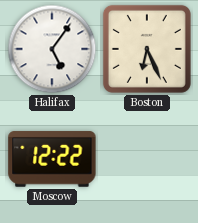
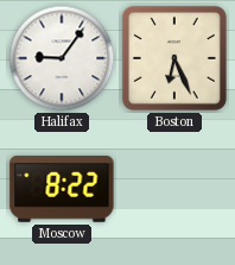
Halifax: 5:06 -> 9:06 (62, 58)
Moscow: 12:22 -> 8:22 (62, 189)
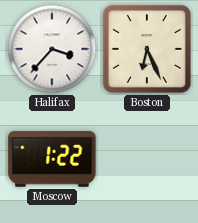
Halifax: 9:06 -> 3:37 (52, 49)
Moscow: 8:22 -> 1:22 (52, 159)
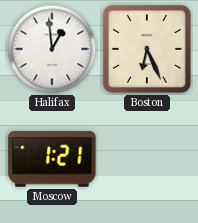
Halifax: 3:37 -> 12:59 (52, 49)
Moscow: 1:22 -> 1:21 (52, 159)
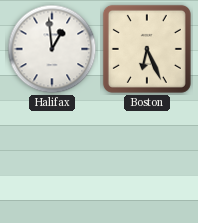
Moscow: 1:21 -> none (52, 159)
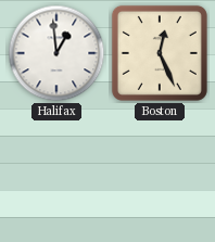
Boston: 6:26 -> 12:26 (160, 53)
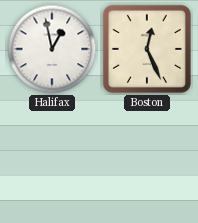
Halifax: 12:59 -> 12:58 (52, 49)
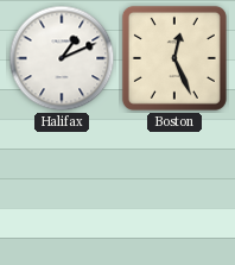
Halifax: 12:58 -> 1:11 (62, 58)
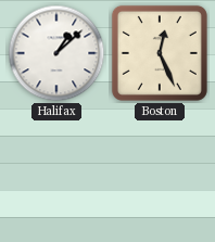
Halifax: 1:11 -> 1:08 (56, 53)
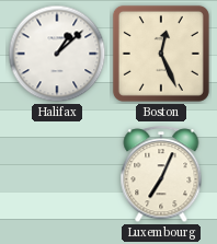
Luxembourg: none -> 7:04 (161, 175)
